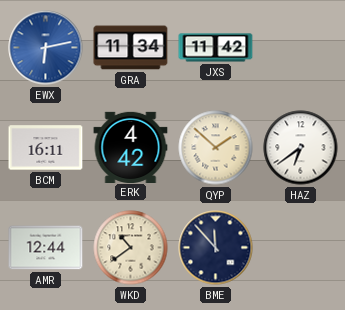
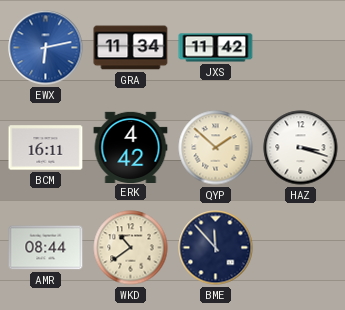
HAZ: 6:39 -> 3:18 (301, 148)
AMR: 12:44 -> 08:44 (46, 248)
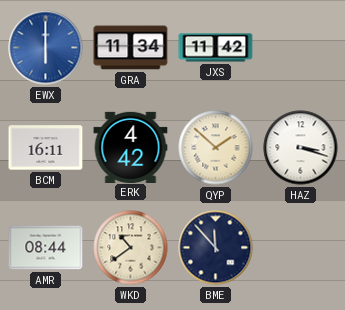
EWX: 6:13 -> 6:00 (46, 48)
